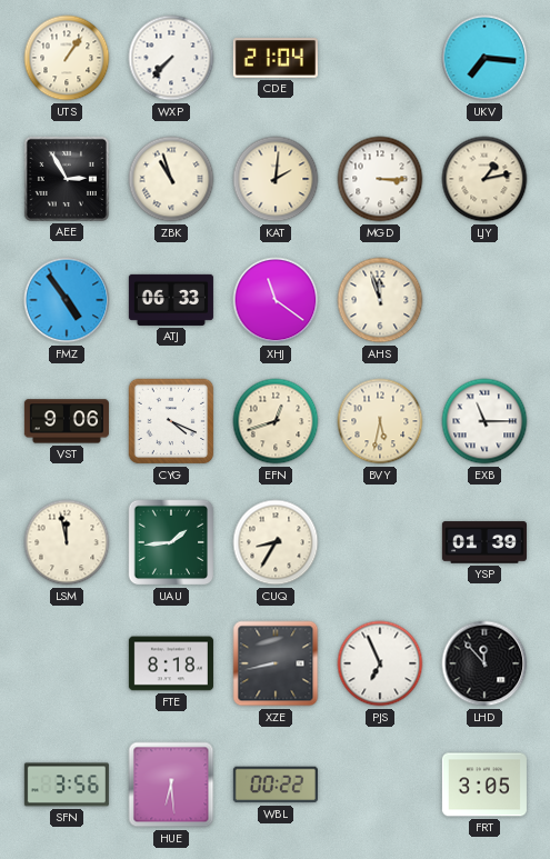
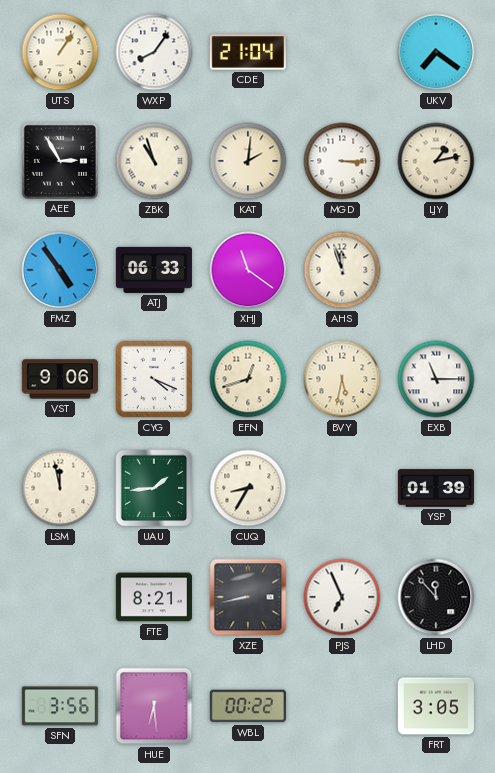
WXP: 7:37 -> 8:06 (154, 52)
UKV: 7:16 -> 7:21 (436, 52)
FTE: 8:18 -> 8:21 (154, 597)
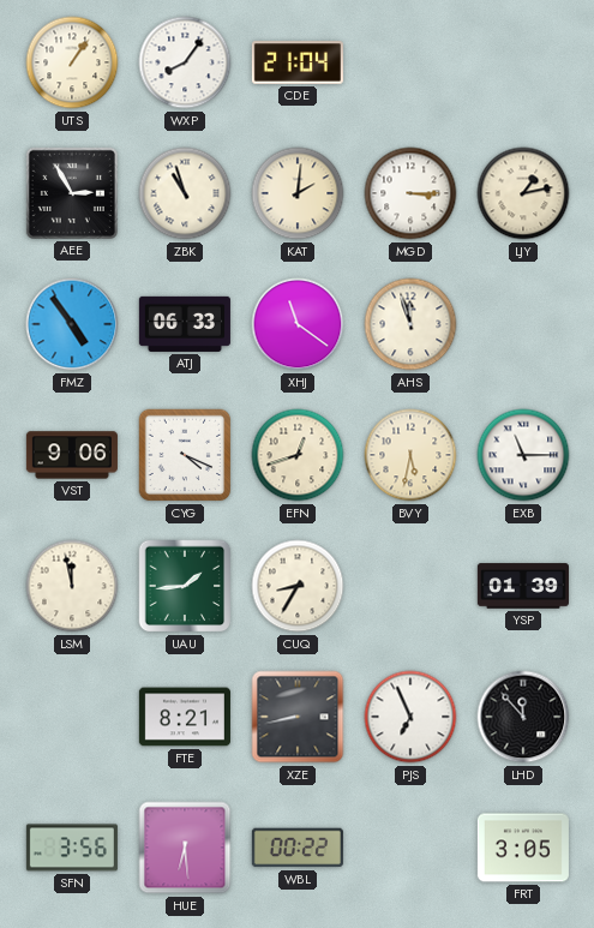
UKV: 7:21 -> none (436, 52)
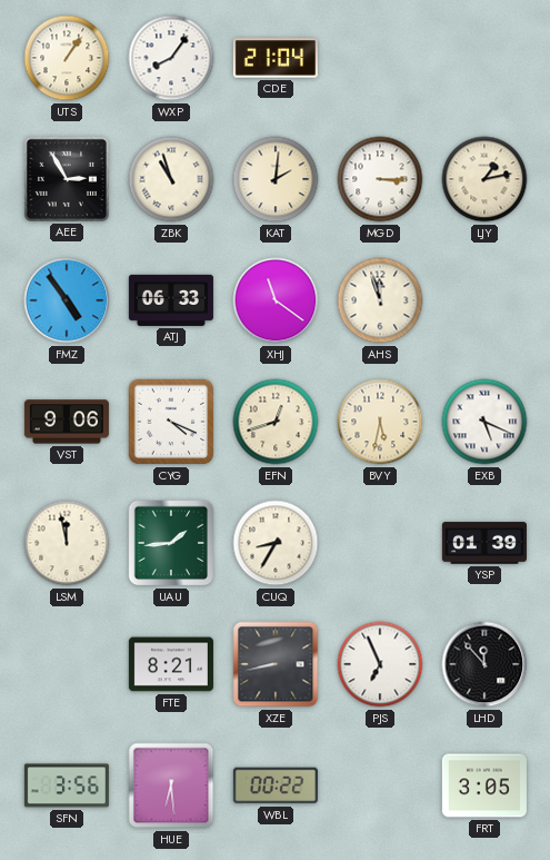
EXB: 11:15 -> 5:19 (484, 422)
